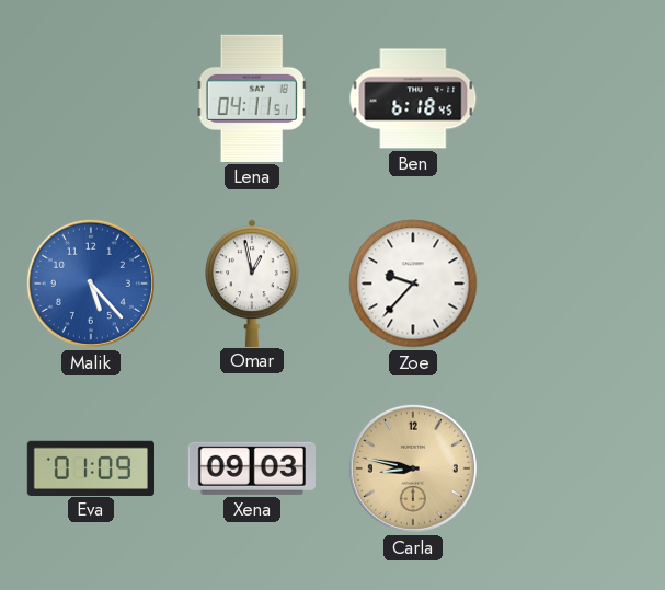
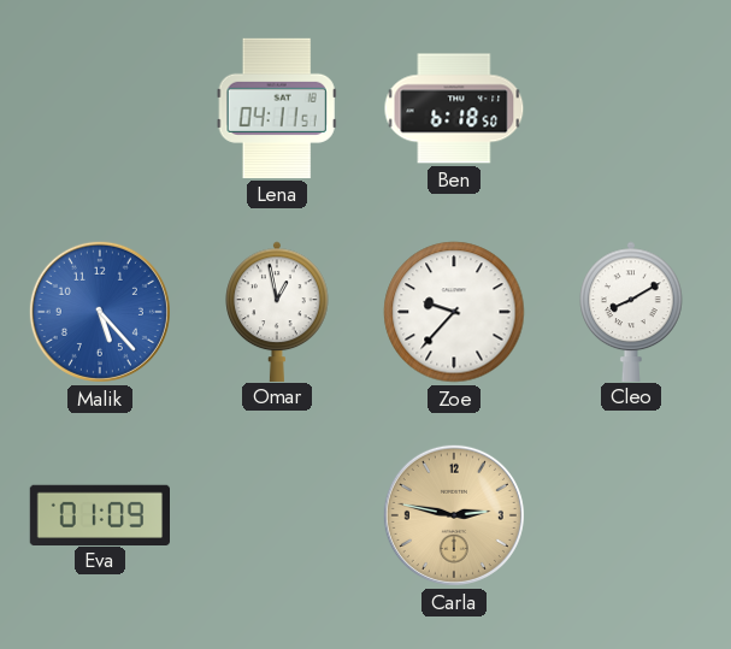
Ben: 6:18:45 -> 6:18:50 (454, 108)
Cleo: none -> 8:10 (631, 311)
Xena: 09:03 -> none (252, 468)
Carla: 8:47 -> 2:47 (454, 515)
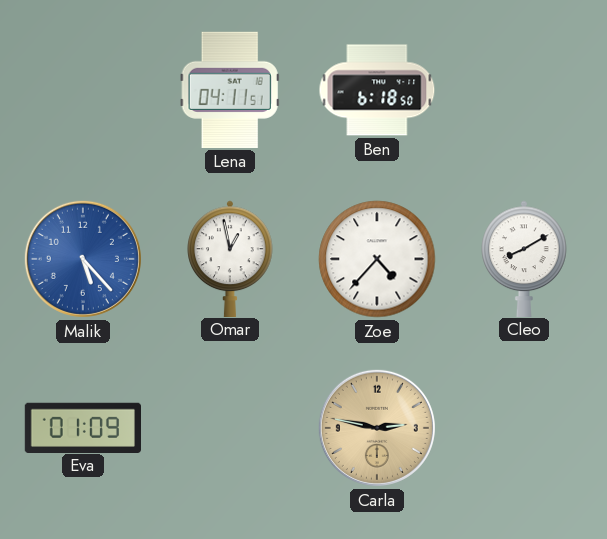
Zoe: 9:37 -> 4:37 (377, 259)
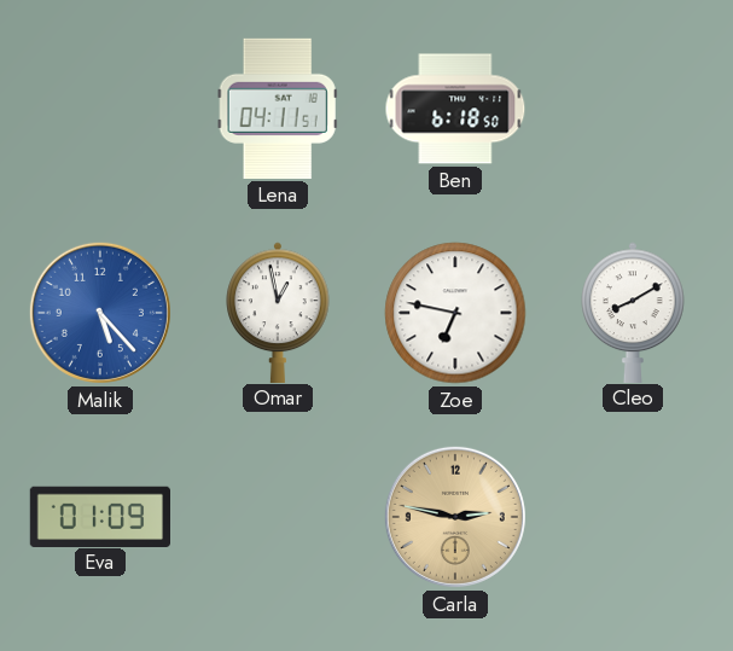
Zoe: 4:37 -> 6:47 (455, 313)
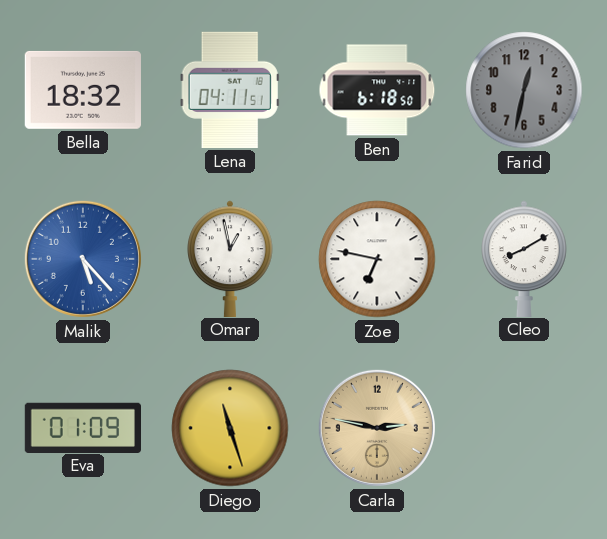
Bella: none -> 18:32 (83, 90)
Farid: none -> 12:32 (524, 90)
Diego: none -> 11:27 (230, 428)
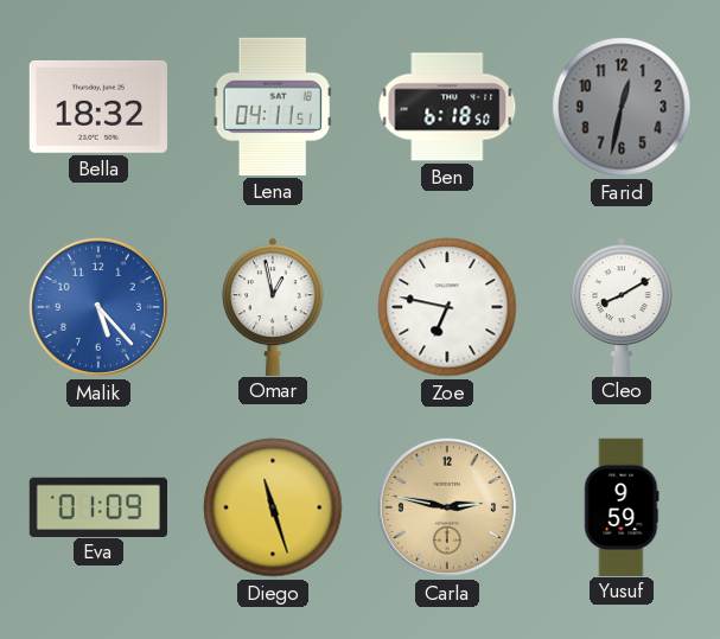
Yusuf: none -> 9:59 (622, 506)
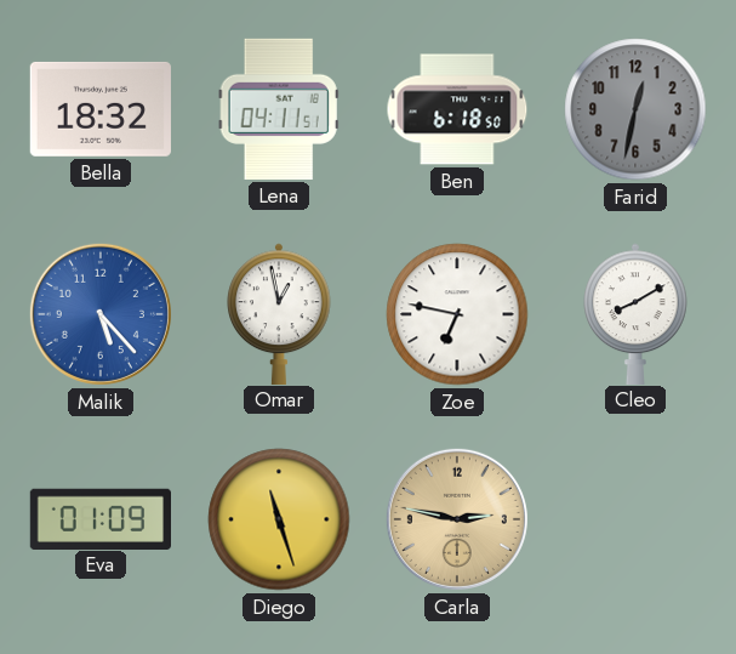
Yusuf: 9:59 -> none (622, 506)
